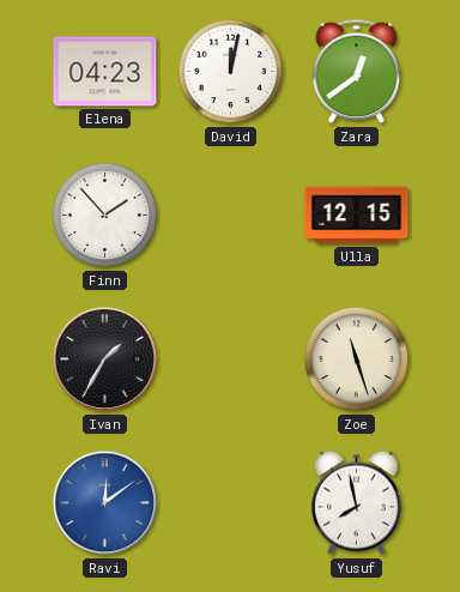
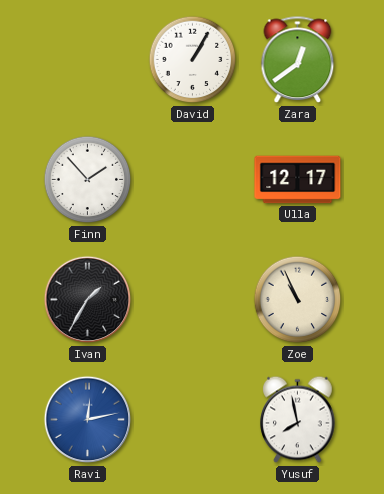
Elena: 04:23 -> none (105, 72)
David: 12:02 -> 1:05 (193, 60)
Ulla: 12:15 -> 12:17 (298, 180)
Zoe: 11:27 -> 10:56 (298, 300)
Ravi: 12:09 -> 12:13 (88, 420)
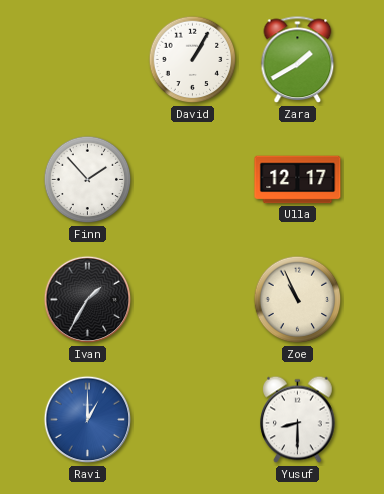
Zara: 12:39 -> 1:40 (298, 60)
Ravi: 12:13 -> 1:00 (88, 420)
Yusuf: 7:58 -> 8:30 (298, 420)
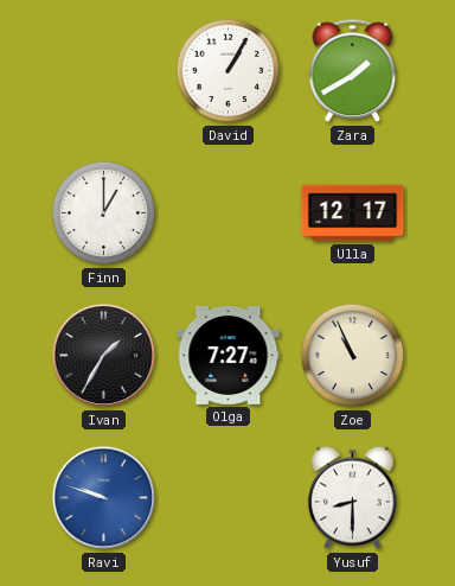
Finn: 1:53 -> 1:00 (104, 214)
Olga: none -> 7:27 (229, 355)
Ravi: 1:00 -> 9:48 (104, 498)
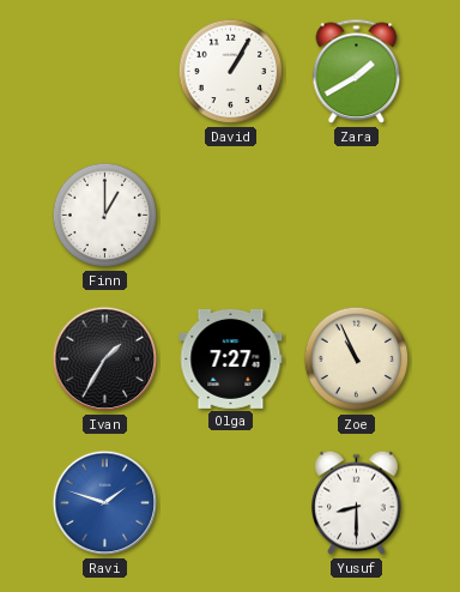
Ulla: 12:17 -> none (353, 214)
Ravi: 9:48 -> 1:48 (105, 503)
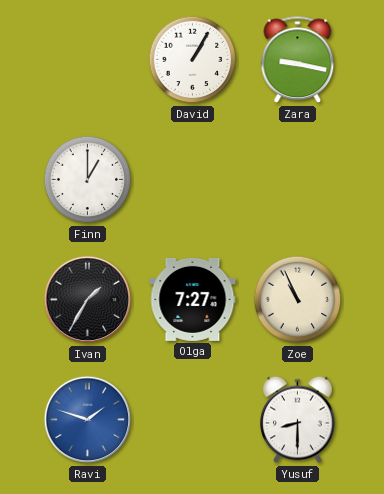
Zara: 1:40 -> 9:17 (298, 60)
